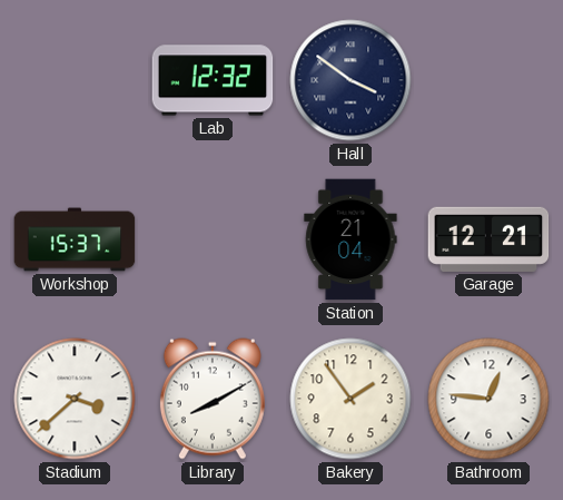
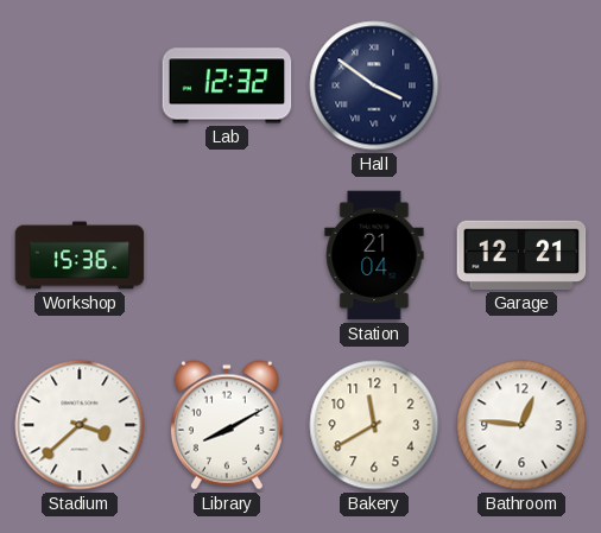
Workshop: 15:37 -> 15:36 (80, 255)
Bakery: 1:54 -> 11:40 (374, 425)
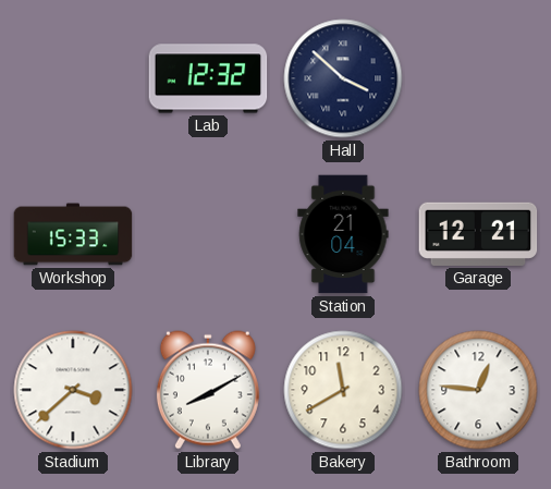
Hall: 3:51 -> 3:52 (343, 78)
Workshop: 15:36 -> 15:33 (73, 234)
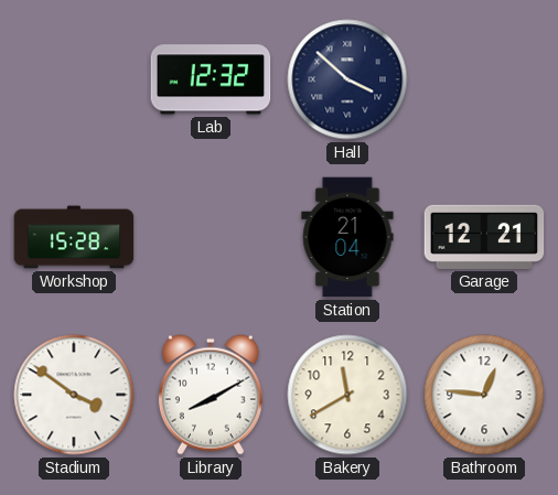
Workshop: 15:33 -> 15:28 (74, 237)
Stadium: 3:38 -> 3:51 (74, 395)
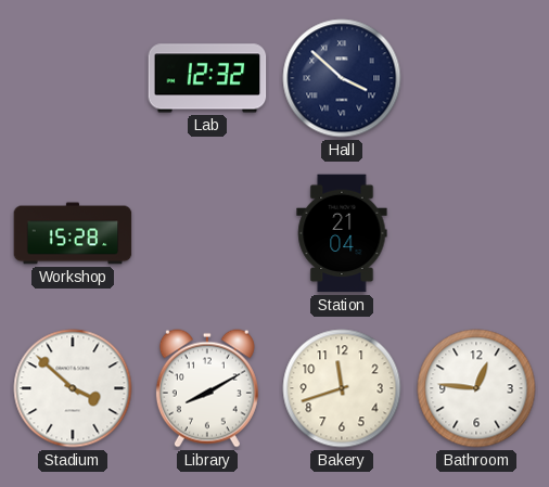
Garage: 12:21 -> none (484, 237)
Stadium: 3:51 -> 3:52 (73, 388)
Bakery: 11:40 -> 11:42 (342, 388)
